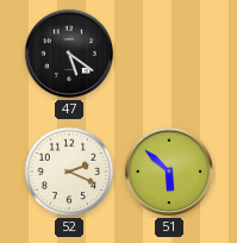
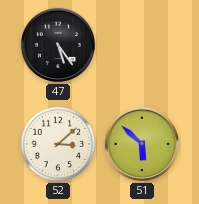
47: 5:21 -> 5:24 (58, 45)
52: 2:19 -> 3:08 (58, 144)
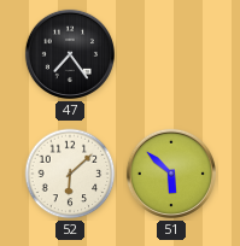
47: 5:24 -> 7:24 (70, 54)
52: 3:08 -> 6:08 (70, 174)
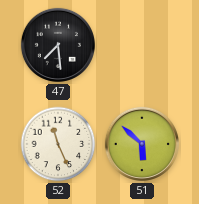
47: 7:24 -> 7:29 (58, 45)
52: 6:08 -> 11:26 (58, 144)
